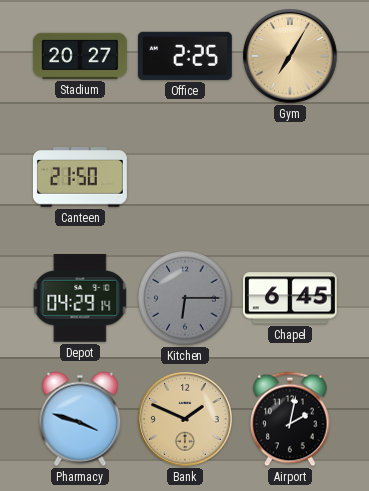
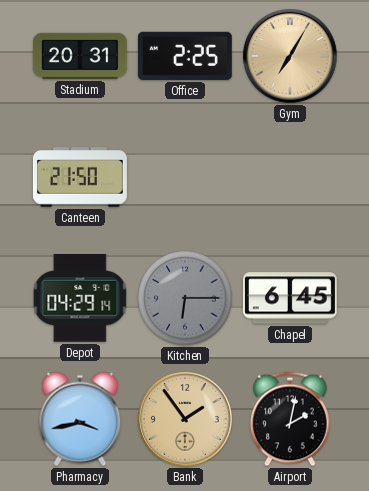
Stadium: 20:27 -> 20:31 (80, 56)
Pharmacy: 3:48 -> 3:43 (80, 419)
Bank: 1:49 -> 1:54 (186, 420)
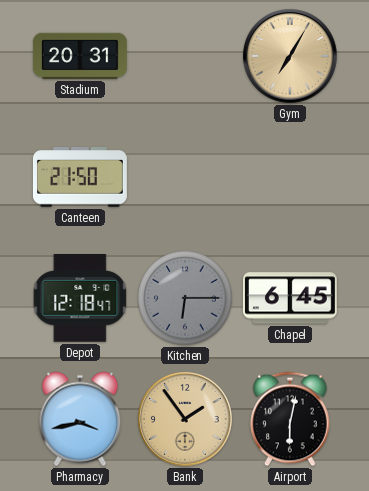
Office: 2:25 -> none (185, 56)
Depot: 04:29 -> 12:18 (80, 299)
Airport: 2:02 -> 6:02 (290, 419)
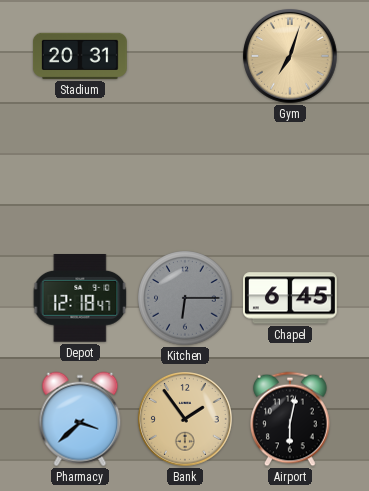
Gym: 7:05 -> 7:03 (291, 57)
Canteen: 21:50 -> none (80, 178)
Pharmacy: 3:43 -> 3:38 (80, 419)
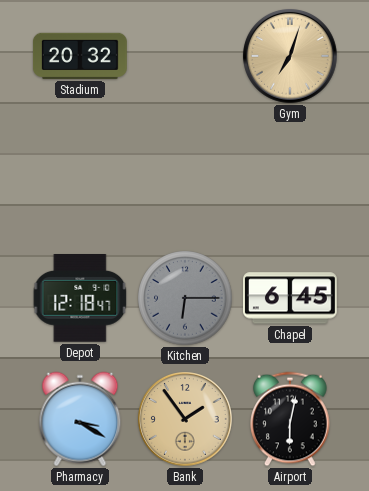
Stadium: 20:31 -> 20:32 (80, 56)
Pharmacy: 3:38 -> 3:20 (80, 419)
